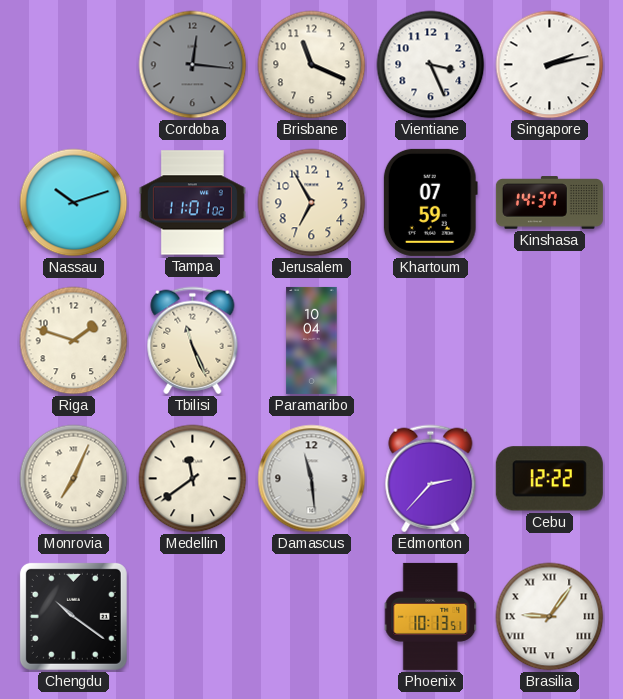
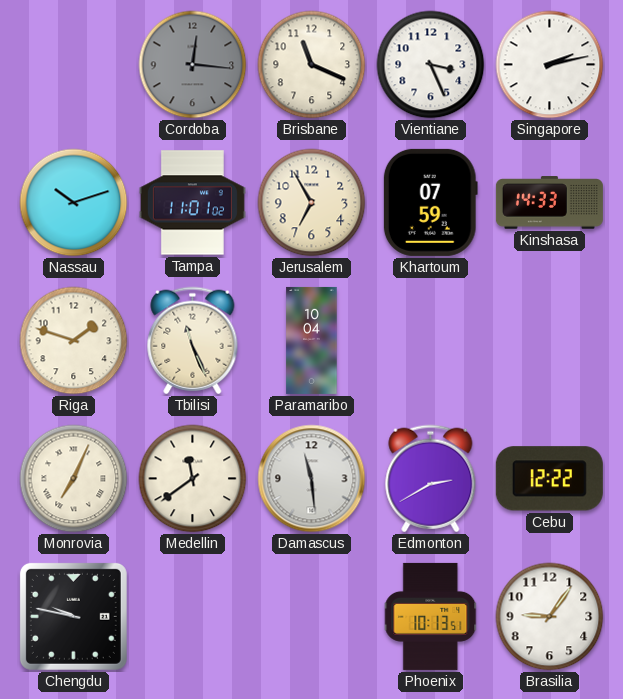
Kinshasa: 14:37 -> 14:33 (549, 203)
Edmonton: 2:37 -> 2:40 (431, 479)
Chengdu: 10:21 -> 9:47 (73, 616)
Brasilia numerals: Roman -> Arabic (550, 617)
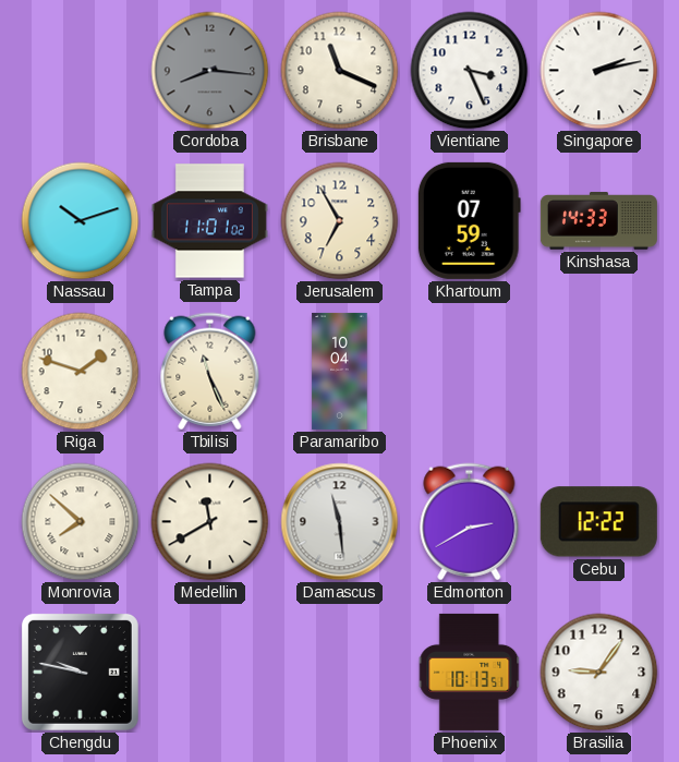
Cordoba: 12:16 -> 8:16 (210, 71)
Monrovia: 7:04 -> 7:52 (81, 522)
Medellin: 11:39 -> 11:40 (210, 522)
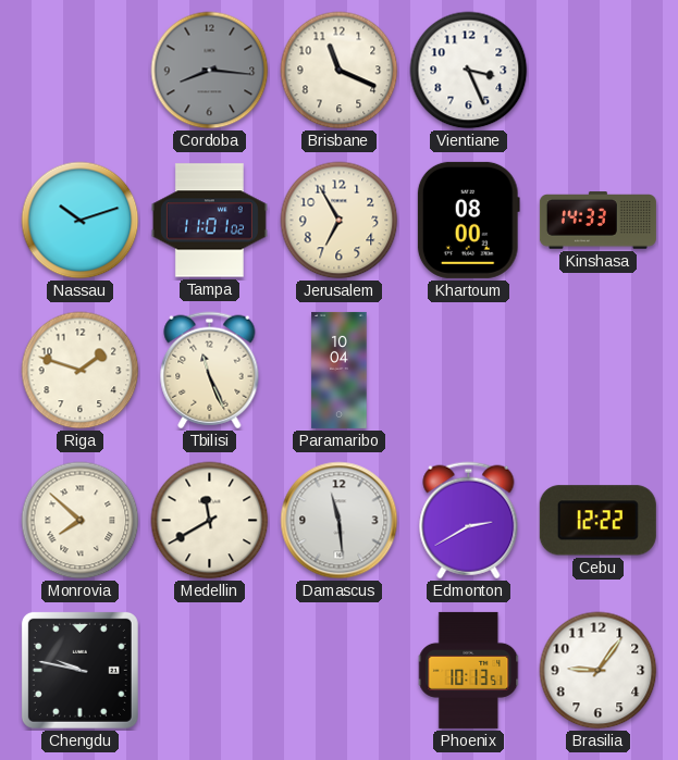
Singapore: 2:13 -> none (599, 71)
Khartoum: 07:59 -> 08:00 (468, 220)
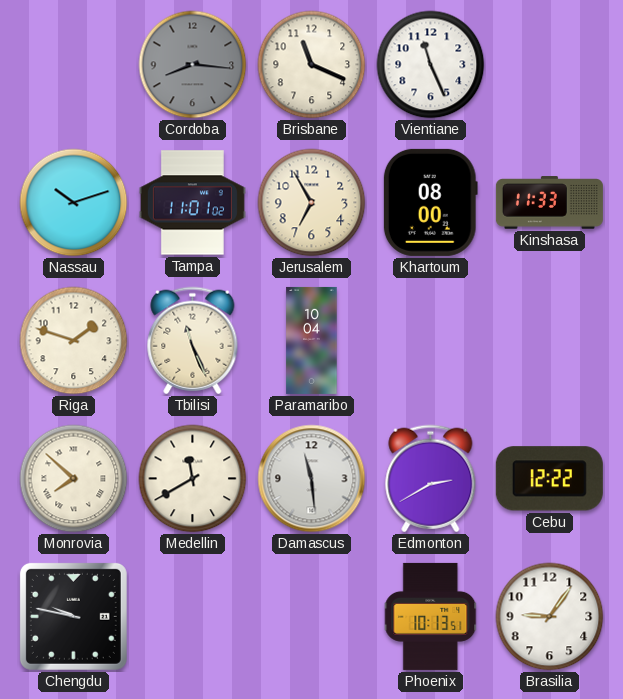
Vientiane: 3:26 -> 11:26 (431, 65)
Kinshasa: 14:33 -> 11:33 (549, 203)
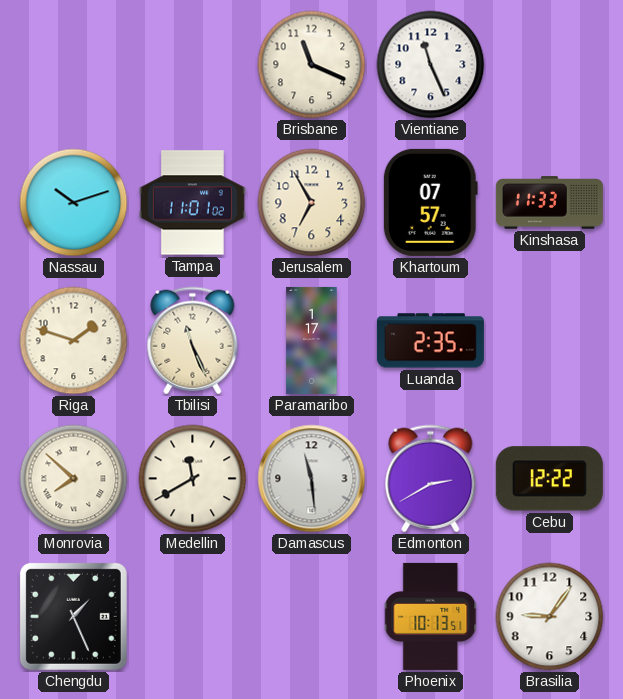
Cordoba: 8:16 -> none (193, 65)
Khartoum: 08:00 -> 07:57 (430, 202)
Paramaribo: 10:04 -> 1:17 (312, 340)
Luanda: none -> 2:35 (430, 341)
Chengdu: 9:47 -> 1:26 (73, 616)
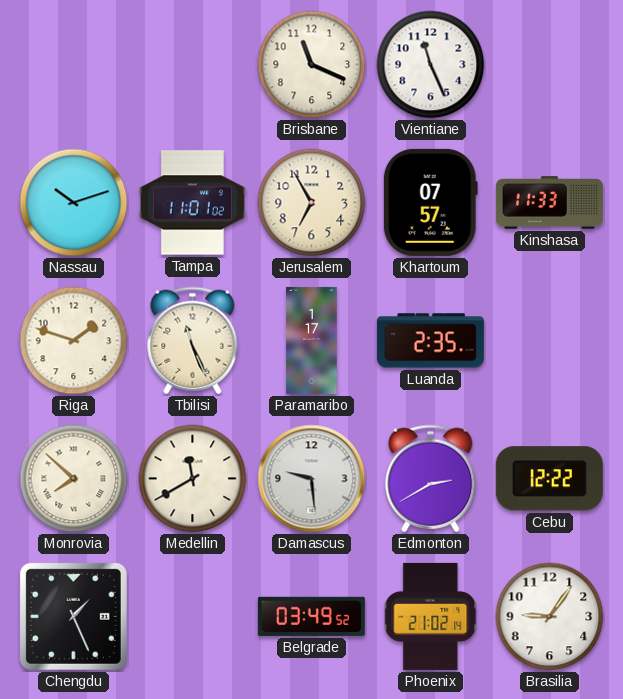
Damascus: 11:29 -> 9:29 (312, 479)
Belgrade: none -> 03:49 (311, 616)
Phoenix: 10:13 -> 21:02 (431, 616)
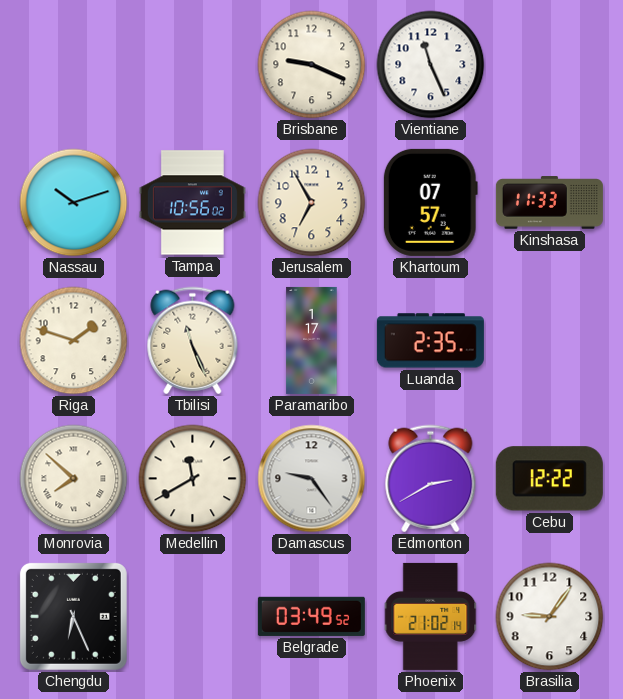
Brisbane: 11:19 -> 9:19 (312, 65)
Tampa: 11:01 -> 10:56 (192, 203)
Damascus: 9:29 -> 9:24 (312, 479)
Chengdu: 1:26 -> 6:26 (73, 616)
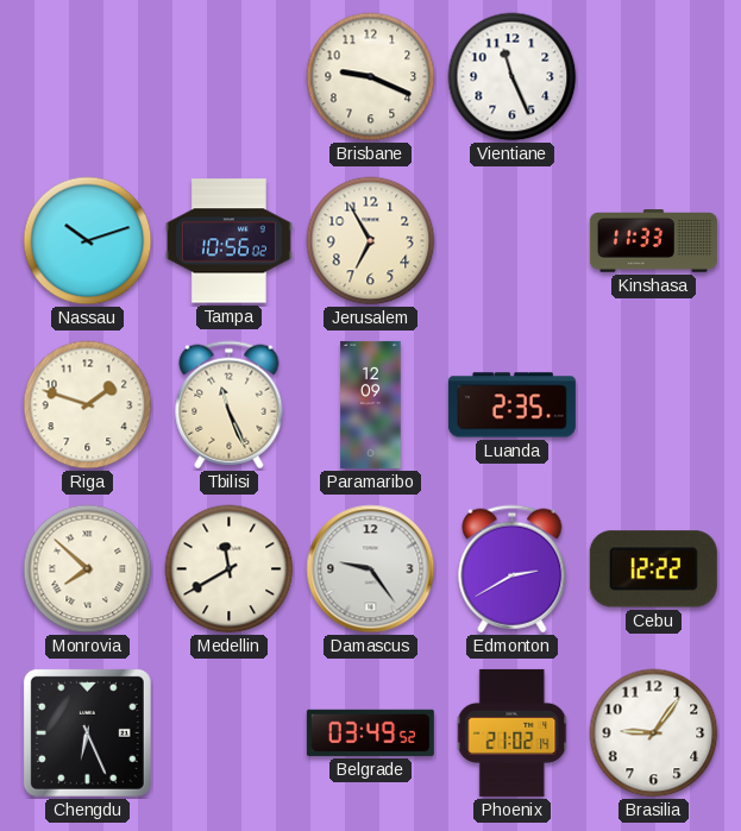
Khartoum: 07:57 -> none (430, 202)
Paramaribo: 1:17 -> 12:09 (371, 404)
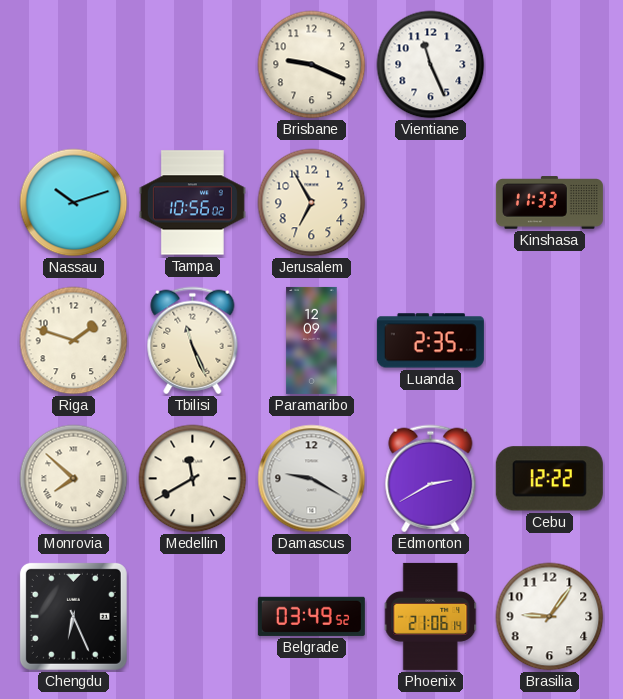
Damascus: 9:24 -> 9:20 (312, 479)
Phoenix: 21:02 -> 21:06 (431, 616)
